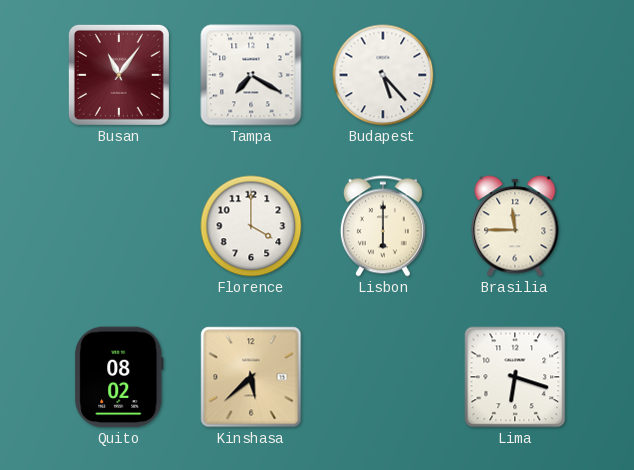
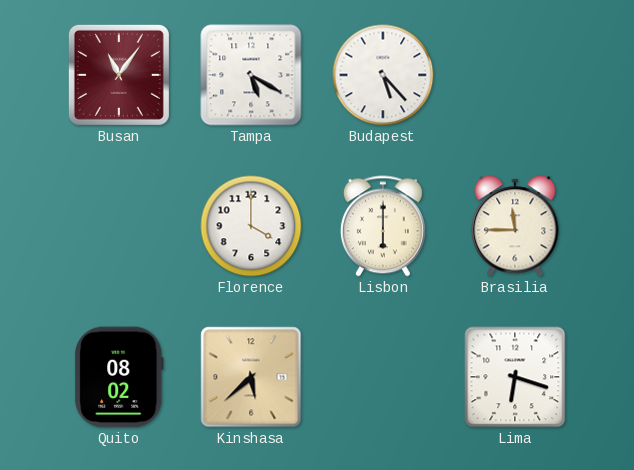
Tampa: 7:20 -> 5:20 (251, 75)
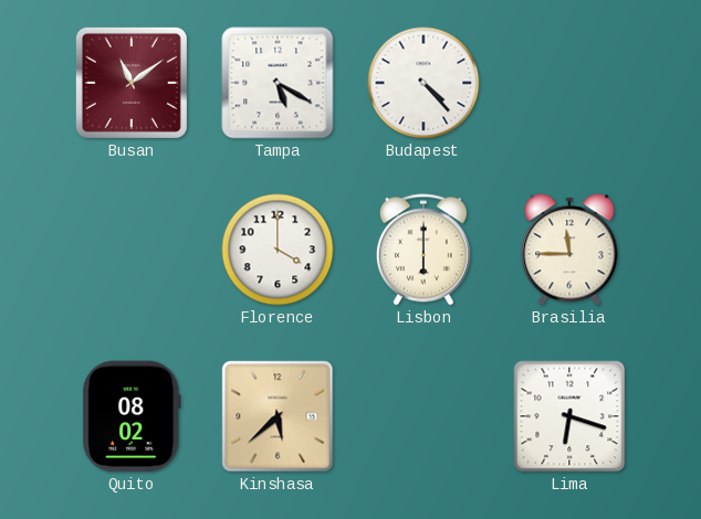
Busan: 11:06 -> 11:09 (132, 83)
Budapest: 5:23 -> 4:23 (423, 83)
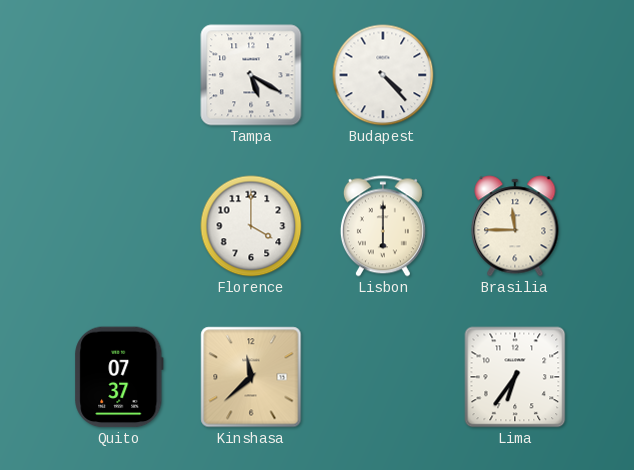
Busan: 11:09 -> none (132, 83)
Quito: 08:02 -> 07:37 (119, 377)
Kinshasa: 5:38 -> 11:38 (251, 377)
Lima: 6:18 -> 6:36 (515, 377)
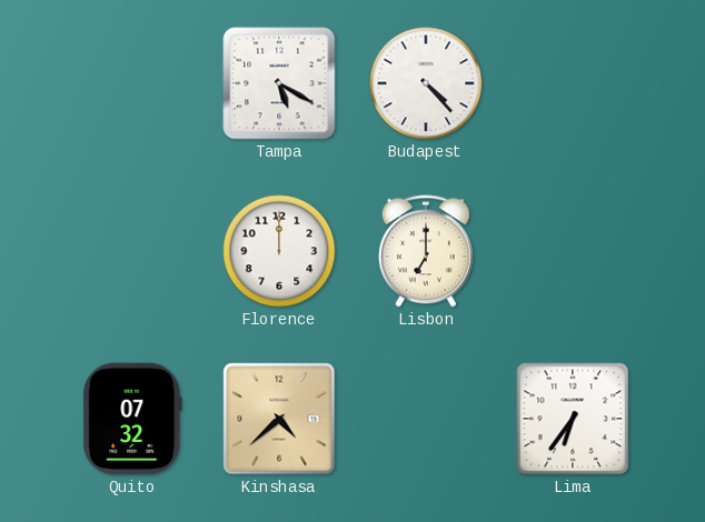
Florence: 4:00 -> 12:00 (279, 251)
Lisbon: 6:00 -> 7:00 (426, 251)
Brasilia: 11:45 -> none (515, 226)
Quito: 07:37 -> 07:32 (132, 419)
Kinshasa: 11:38 -> 4:38 (279, 419)
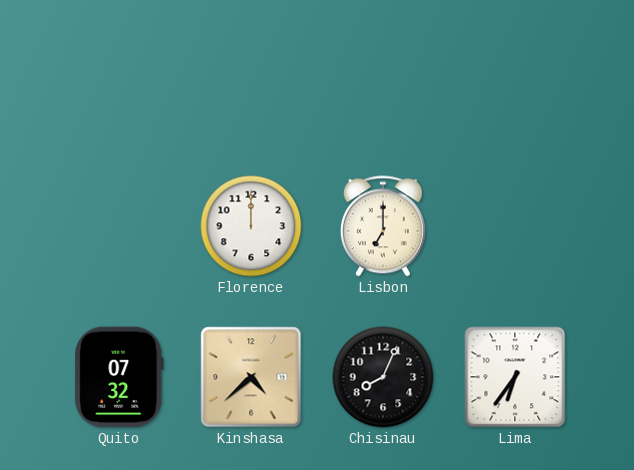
Tampa: 5:20 -> none (279, 83)
Budapest: 4:23 -> none (426, 83)
Chisinau: none -> 8:04 (383, 377)
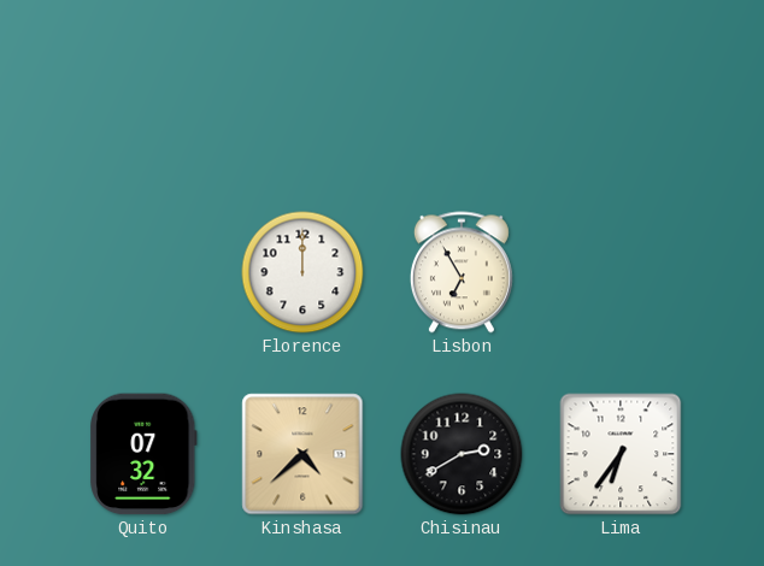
Lisbon: 7:00 -> 6:55 (462, 272)
Chisinau: 8:04 -> 2:40 (462, 454)
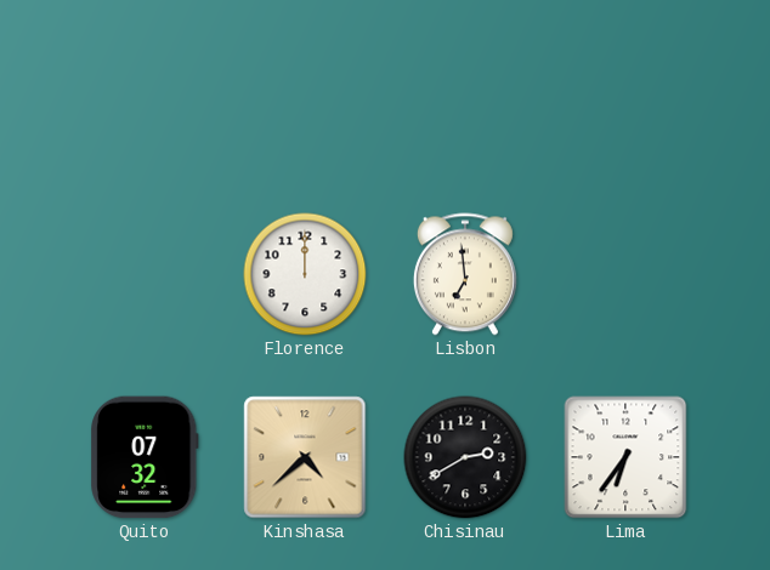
Lisbon: 6:55 -> 6:59 (465, 274)
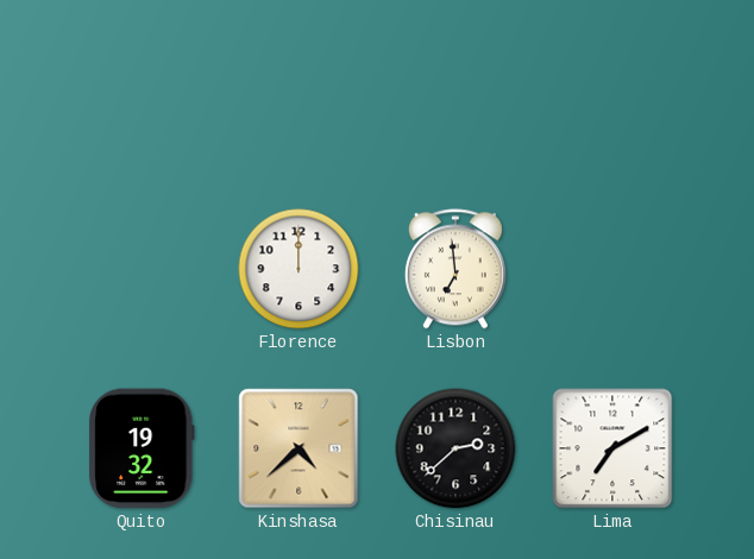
Quito: 07:32 -> 19:32 (142, 448)
Chisinau: 2:40 -> 2:38 (455, 448)
Lima: 6:36 -> 7:10 (612, 448)
